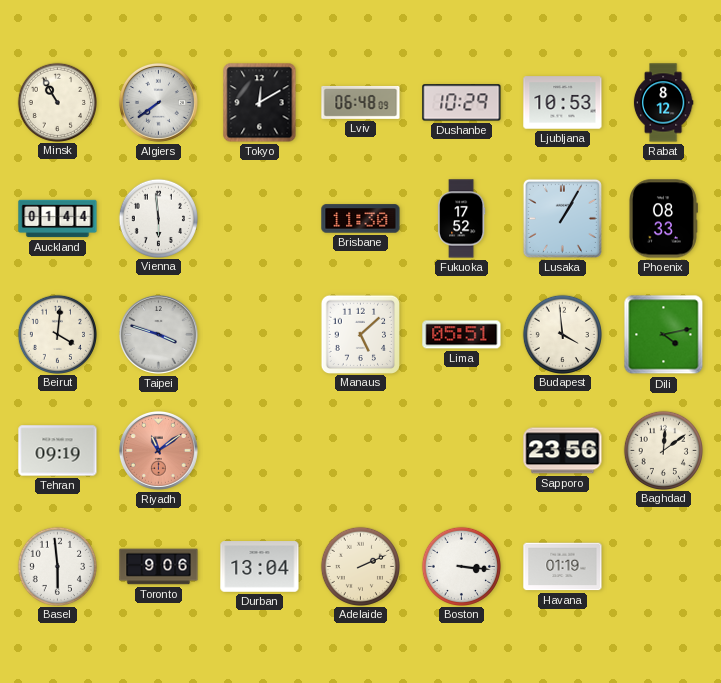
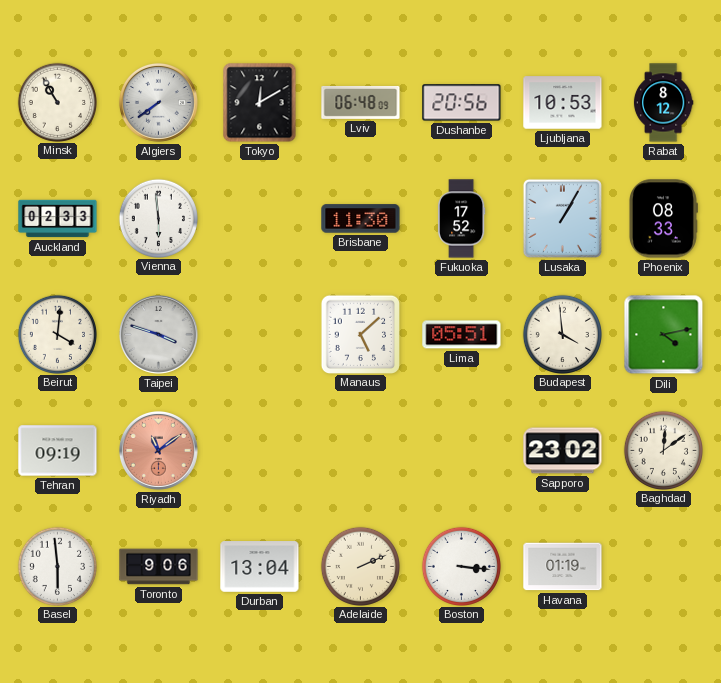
Dushanbe: 10:29 -> 20:56 (462, 103)
Auckland: 01:44 -> 02:33 (58, 219)
Sapporo: 23:56 -> 23:02 (563, 451)
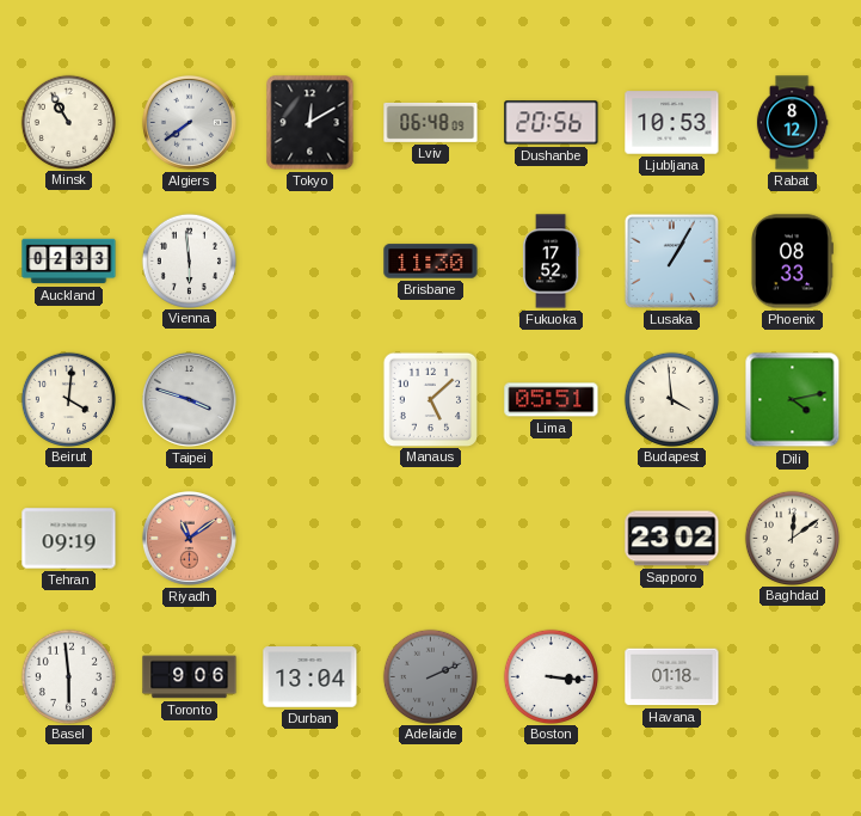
Adelaide dial: cream -> grey (430, 676)
Havana: 01:19 -> 01:18 (672, 677)
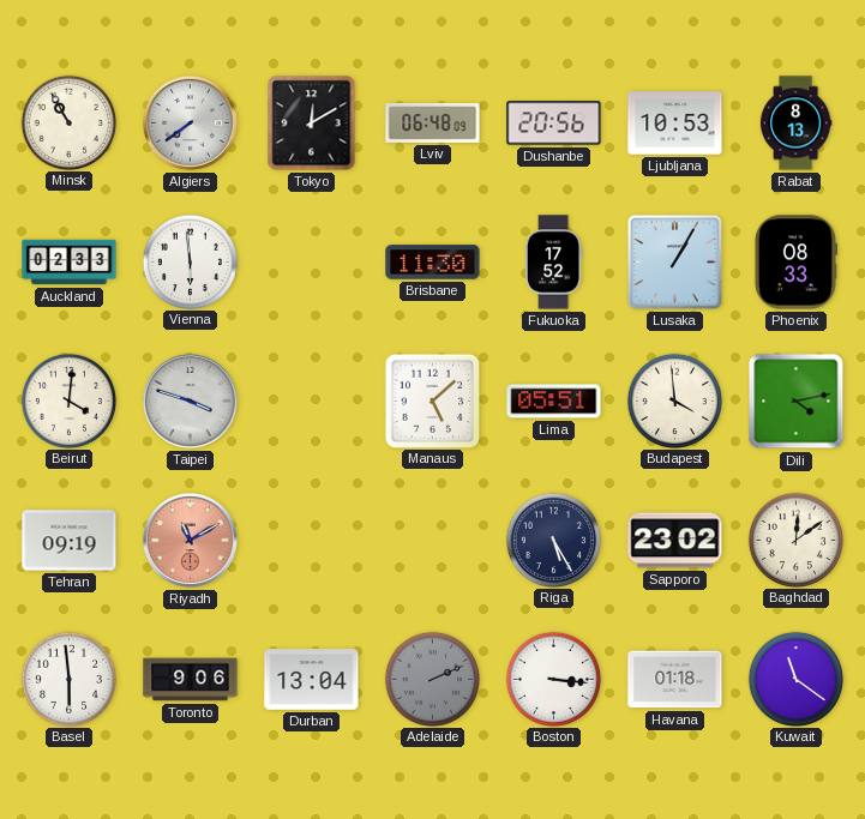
Rabat: 8:12 -> 8:13 (795, 124)
Riyadh: 11:09 -> 11:10 (190, 540)
Riga: none -> 5:25 (553, 540)
Kuwait: none -> 11:21 (795, 679)
